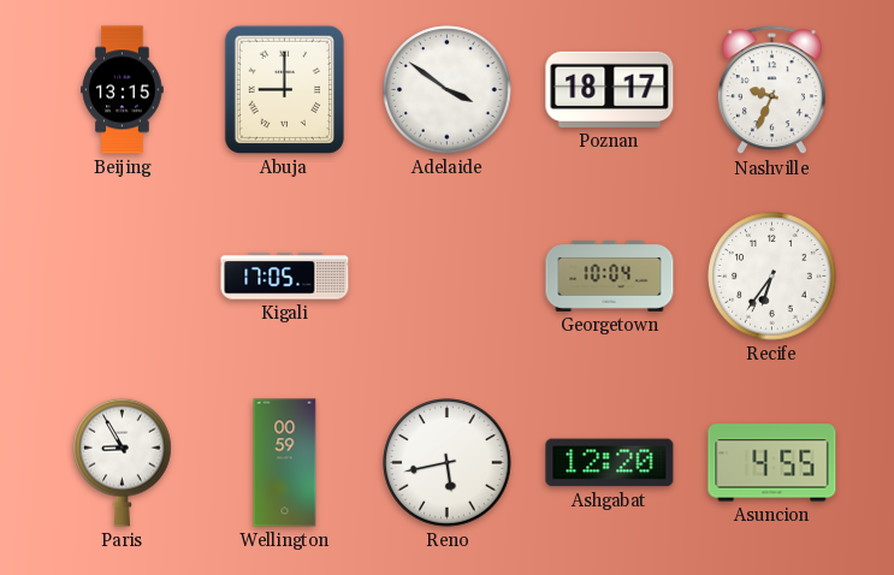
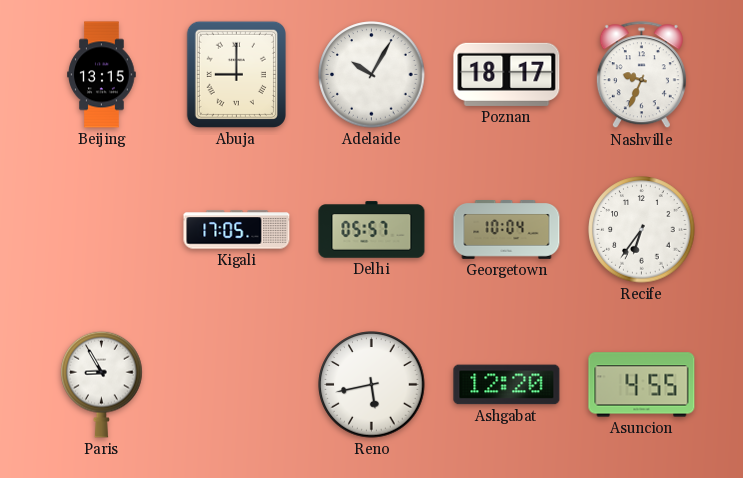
Adelaide: 3:51 -> 10:05 (372, 75)
Delhi: none -> 05:57 (372, 230)
Wellington: 00:59 -> none (285, 463)
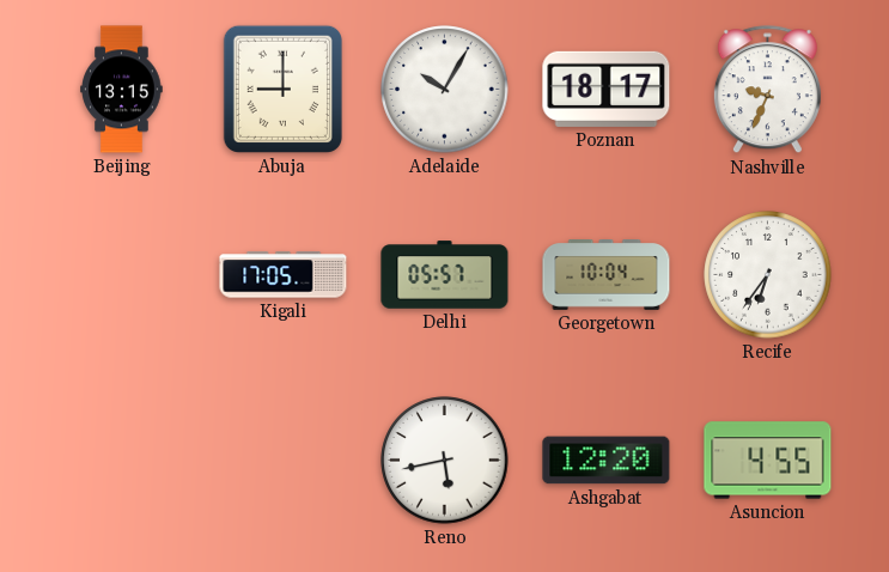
Paris: 8:55 -> none (102, 384)
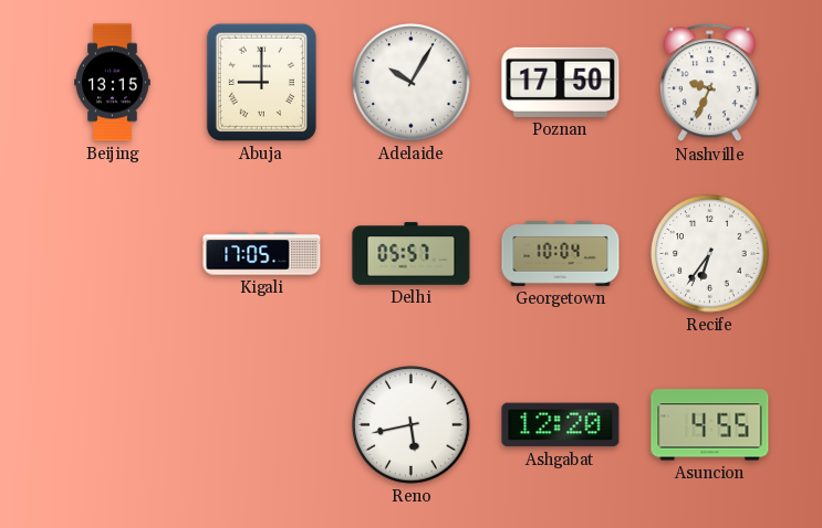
Poznan: 18:17 -> 17:50 (561, 82)
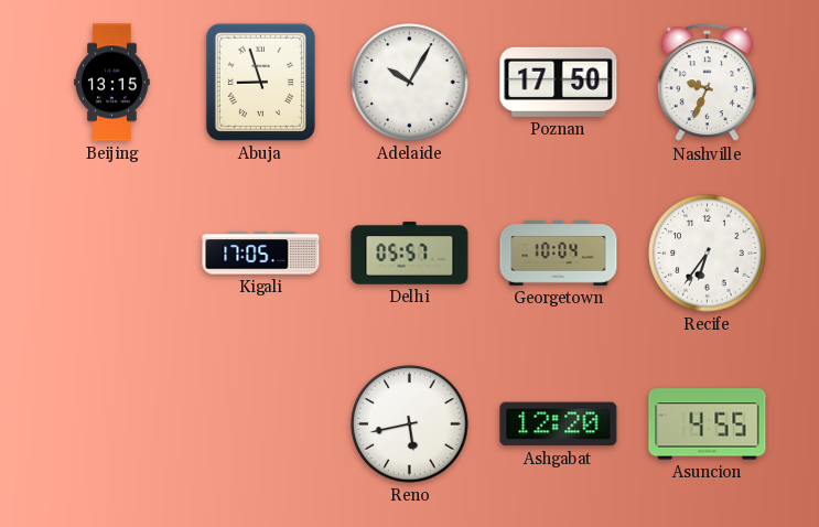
Abuja: 9:00 -> 8:57 (260, 82)
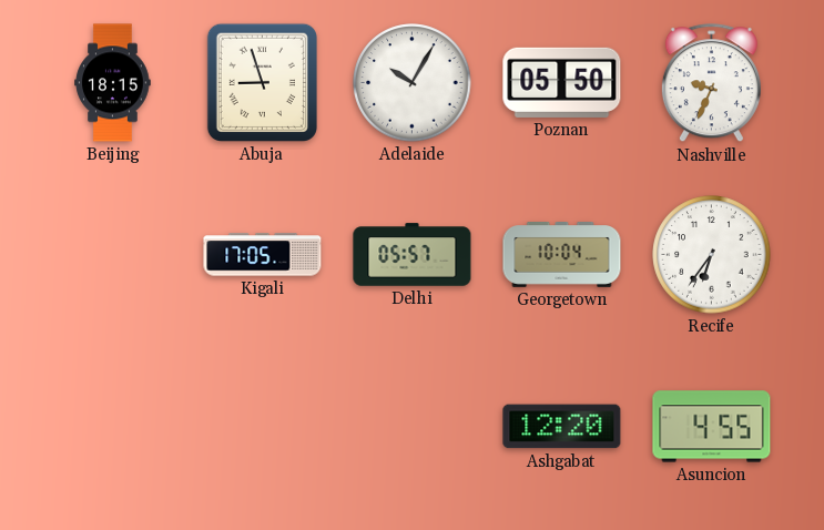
Beijing: 13:15 -> 18:15 (113, 83)
Poznan: 17:50 -> 05:50 (562, 82)
Reno: 5:43 -> none (410, 424)
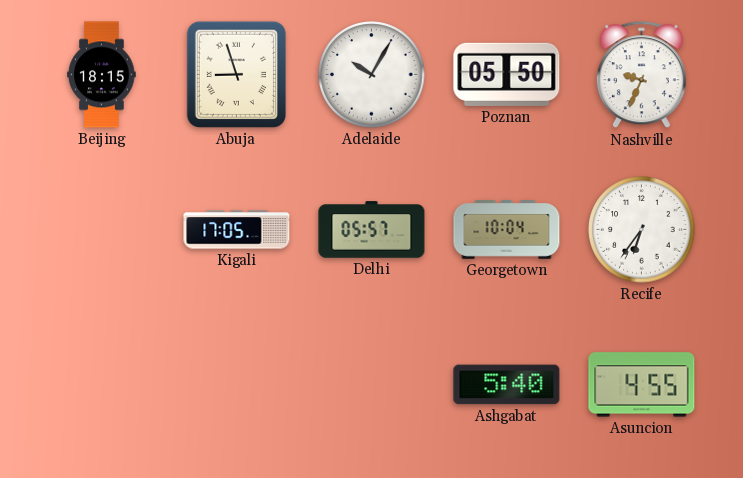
Ashgabat: 12:20 -> 5:40 (507, 385)
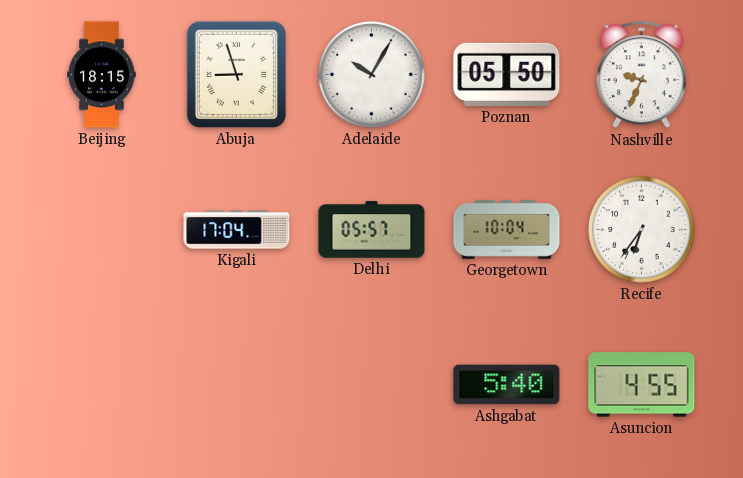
Kigali: 17:05 -> 17:04 (237, 230)
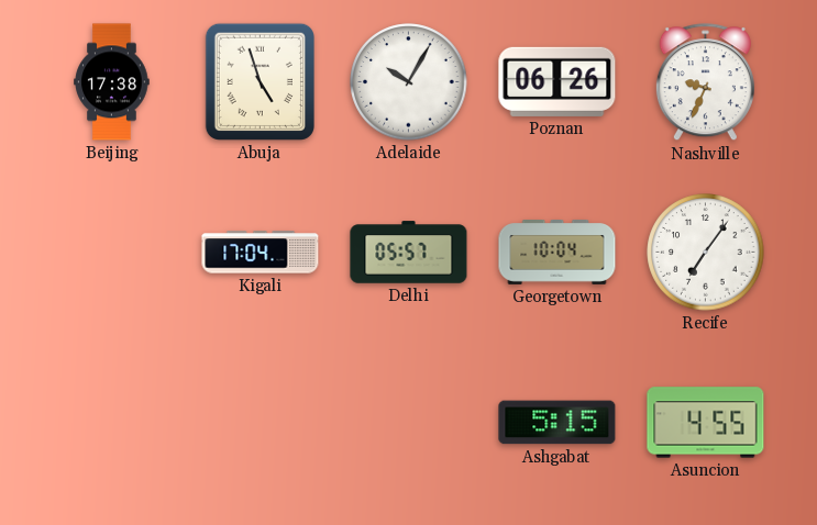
Beijing: 18:15 -> 17:38 (112, 82)
Abuja: 8:57 -> 4:57 (260, 81)
Poznan: 05:50 -> 06:26 (557, 81)
Recife: 6:36 -> 7:06 (706, 253)
Ashgabat: 5:40 -> 5:15 (557, 423)
